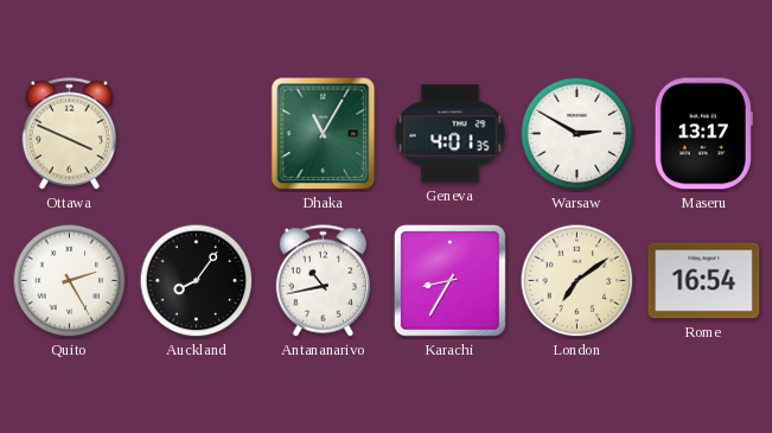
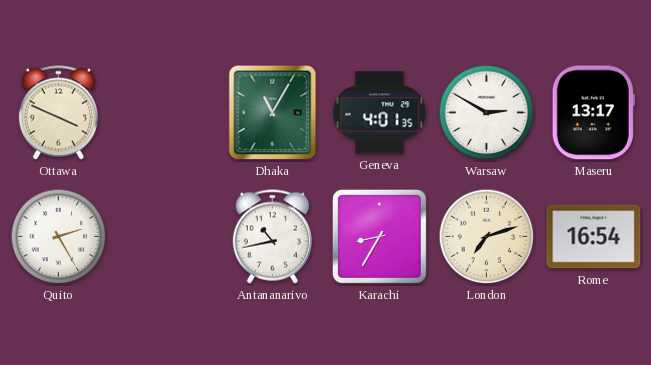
Auckland: 8:06 -> none (197, 281)
London: 7:09 -> 7:12 (487, 237)
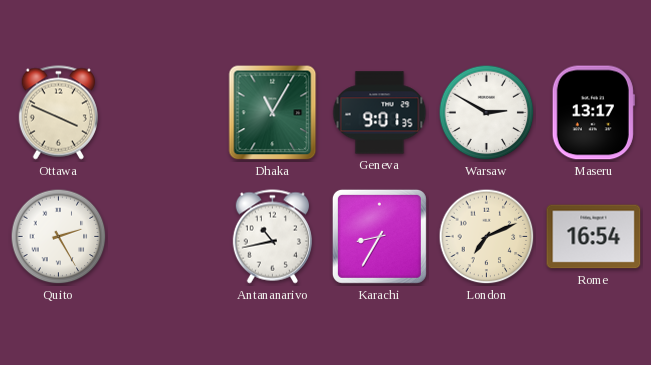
Geneva: 4:01 -> 9:01 (380, 113)
London: 7:12 -> 7:11 (487, 237)
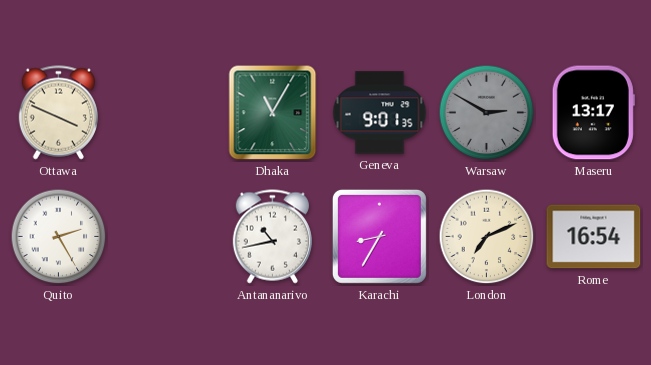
Warsaw dial: white -> grey (487, 113)
